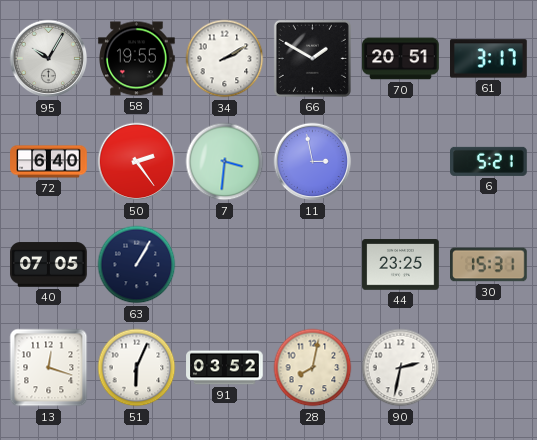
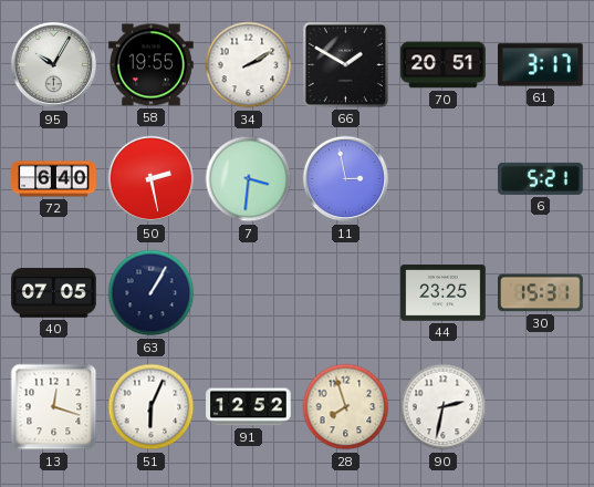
50: 2:24 -> 2:28 (152, 179)
91: 03:52 -> 12:52 (249, 407)
28: 8:02 -> 7:57 (346, 407)
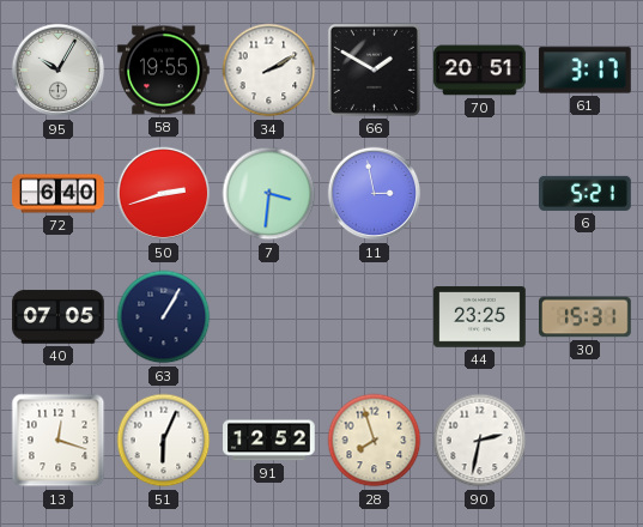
50: 2:28 -> 2:42 (164, 194)
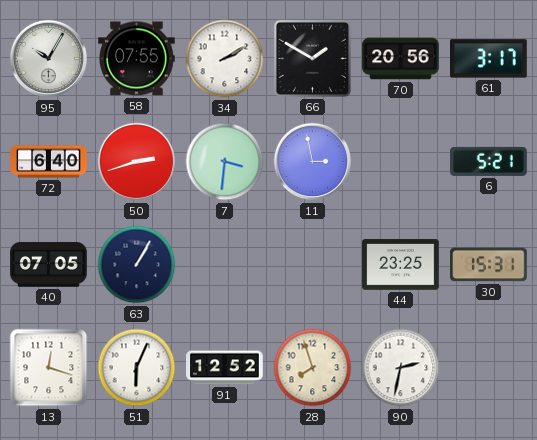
58: 19:55 -> 07:55 (137, 59)
70: 20:51 -> 20:56 (401, 59)
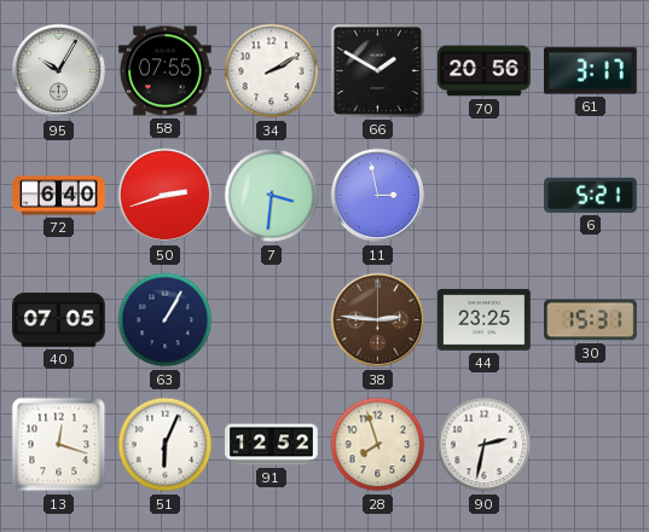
38: none -> 2:46 (378, 320)
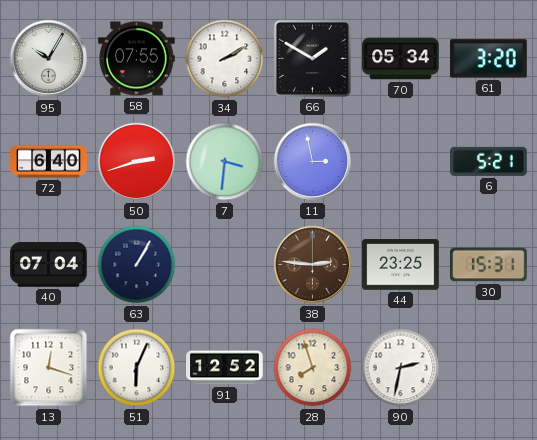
70: 20:56 -> 05:34 (401, 59)
61: 3:17 -> 3:20 (489, 59)
40: 07:05 -> 07:04 (49, 265)
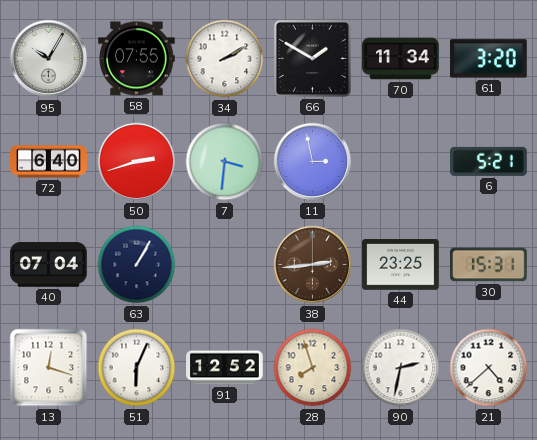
70: 05:34 -> 11:34 (401, 59)
38: 2:46 -> 2:44 (313, 265)
21: none -> 4:38 (489, 368)
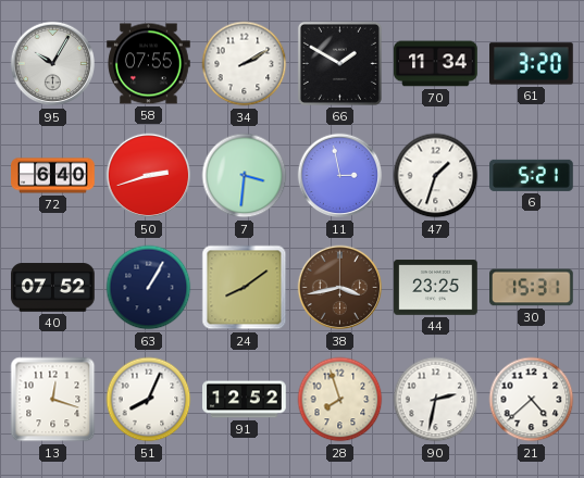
47: none -> 1:33 (436, 176)
40: 07:04 -> 07:52 (53, 288)
24: none -> 8:09 (245, 288)
38: 2:44 -> 3:43 (340, 288)
51: 6:04 -> 8:04 (149, 400)
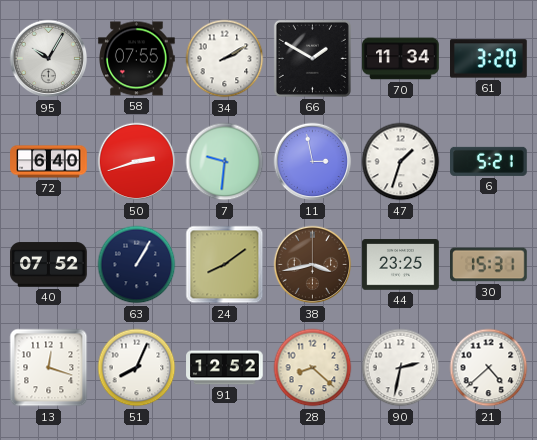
7: 3:31 -> 9:31 (225, 162)
28: 7:57 -> 8:22 (313, 368)
